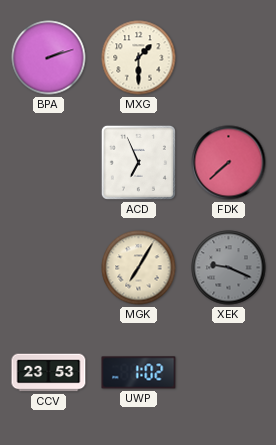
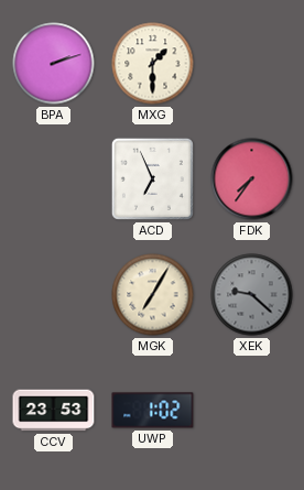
FDK: 7:38 -> 7:36 (252, 179)
XEK: 9:19 -> 9:22 (252, 295)
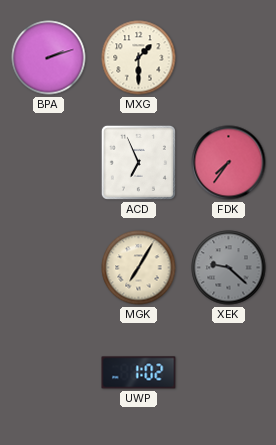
CCV: 23:53 -> none (54, 411)
